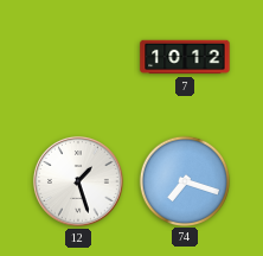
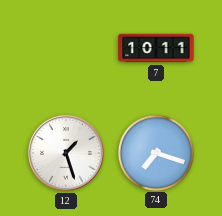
7: 10:12 -> 10:11 (156, 48)
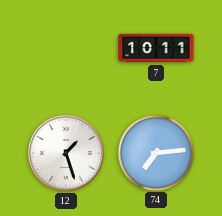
74: 7:18 -> 7:14 (155, 152)
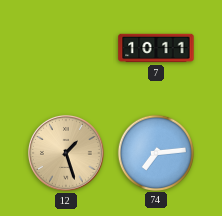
12 dial: white -> champagne (66, 153)
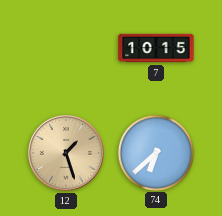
7: 10:11 -> 10:15 (156, 48)
74: 7:14 -> 6:38 (155, 152)
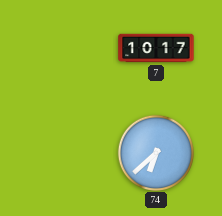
7: 10:15 -> 10:17 (156, 48)
12: 1:27 -> none (66, 153)
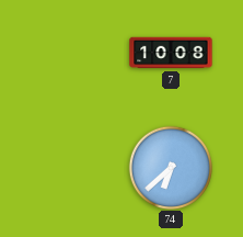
7: 10:17 -> 10:08 (171, 53)
